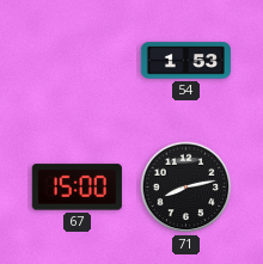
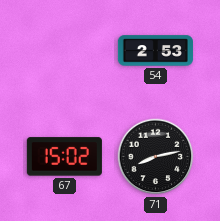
54: 1:53 -> 2:53 (155, 51)
67: 15:00 -> 15:02 (64, 157)
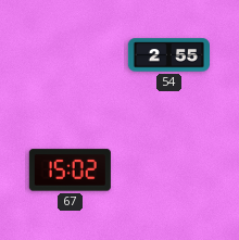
54: 2:53 -> 2:55 (168, 55)
71: 8:13 -> none (156, 157)
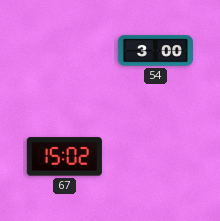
54: 2:55 -> 3:00 (155, 51)
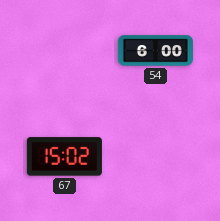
54: 3:00 -> 6:00 (155, 51)
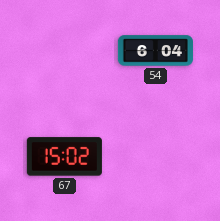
54: 6:00 -> 6:04 (155, 51)
